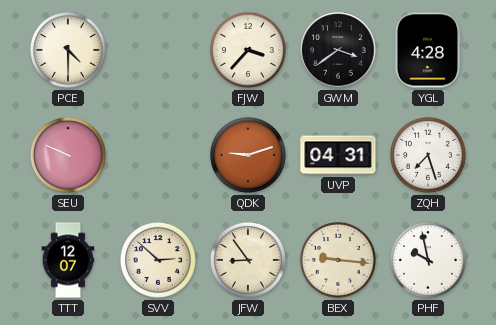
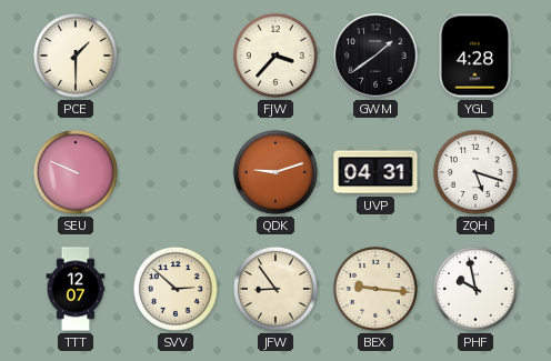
PCE: 4:30 -> 1:30 (76, 56)
GWM: 3:39 -> 1:39 (375, 56)
ZQH: 7:27 -> 5:18 (475, 172)
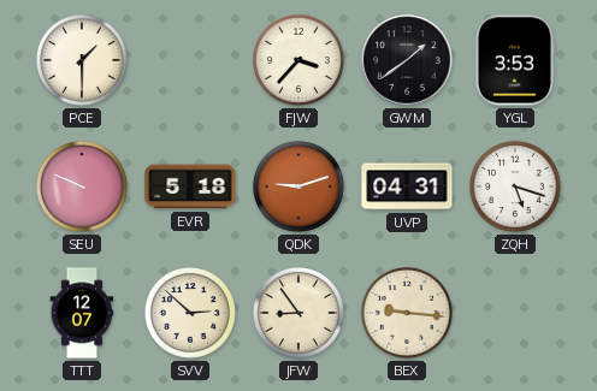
YGL: 4:28 -> 3:53 (514, 60)
EVR: none -> 5:18 (190, 186)
PHF: 9:58 -> none (475, 289)
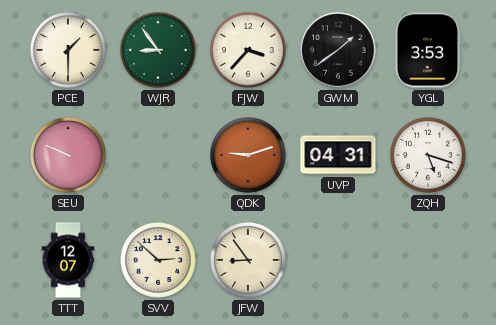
WJR: none -> 8:54 (158, 50)
EVR: 5:18 -> none (190, 186)
BEX: 9:16 -> none (407, 313)
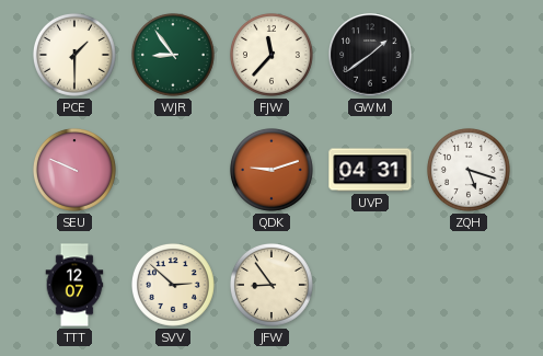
FJW: 3:37 -> 11:37 (271, 55)
YGL: 3:53 -> none (427, 50)
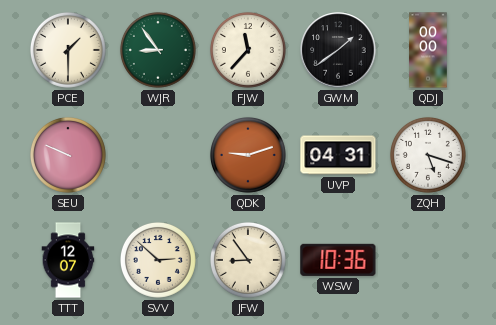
QDJ: none -> 00:00 (428, 50)
WSW: none -> 10:36 (338, 260)
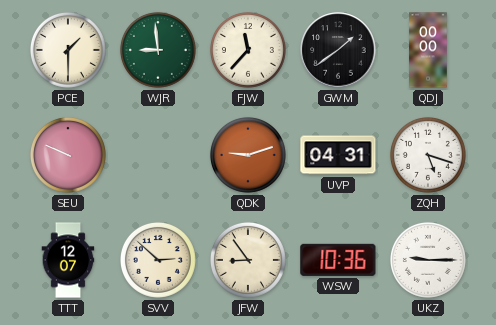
WJR: 8:54 -> 8:59 (158, 50)
UKZ: none -> 9:15 (428, 260)
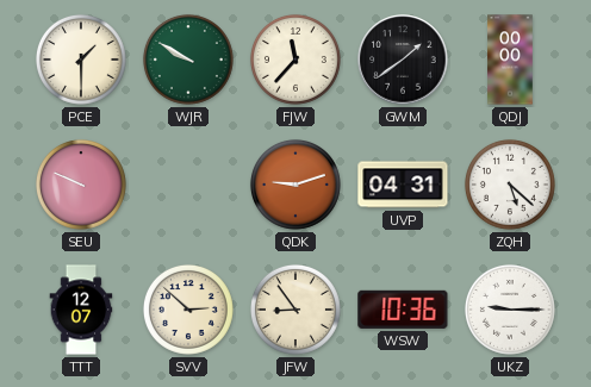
WJR: 8:59 -> 9:50 (188, 60)
ZQH: 5:18 -> 5:22 (510, 185)
